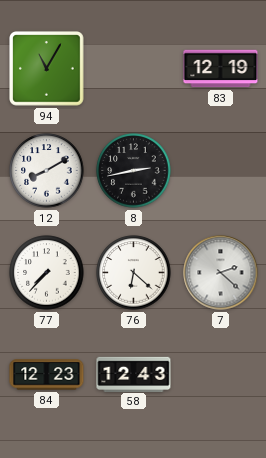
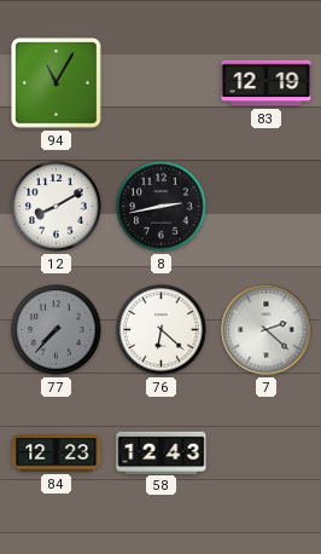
77 dial: white -> grey (57, 330)
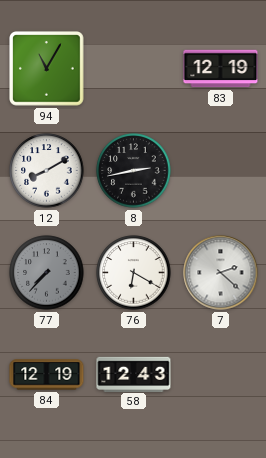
76: 6:22 -> 6:20 (134, 273)
84: 12:23 -> 12:19 (47, 375)
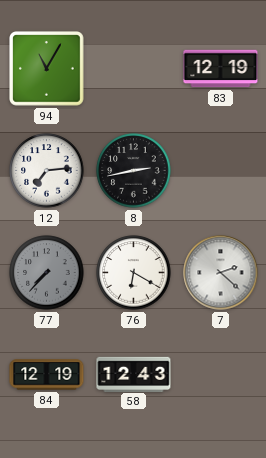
12: 8:10 -> 7:14 (47, 171)
